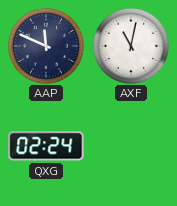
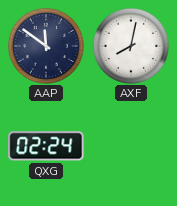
AAP: 11:49 -> 11:51 (46, 46)
AXF: 11:02 -> 8:02 (131, 46)
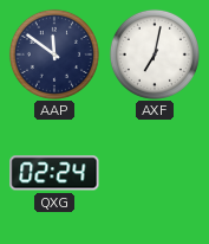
AXF: 8:02 -> 7:02 (155, 54)
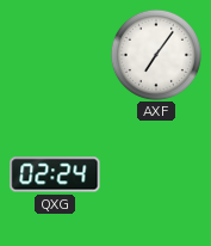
AAP: 11:51 -> none (54, 54)
AXF: 7:02 -> 7:06 (156, 55)
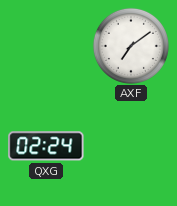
AXF: 7:06 -> 7:09 (131, 46)
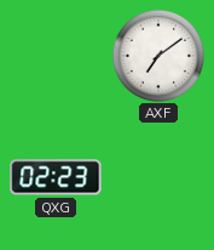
QXG: 02:24 -> 02:23 (56, 177)
